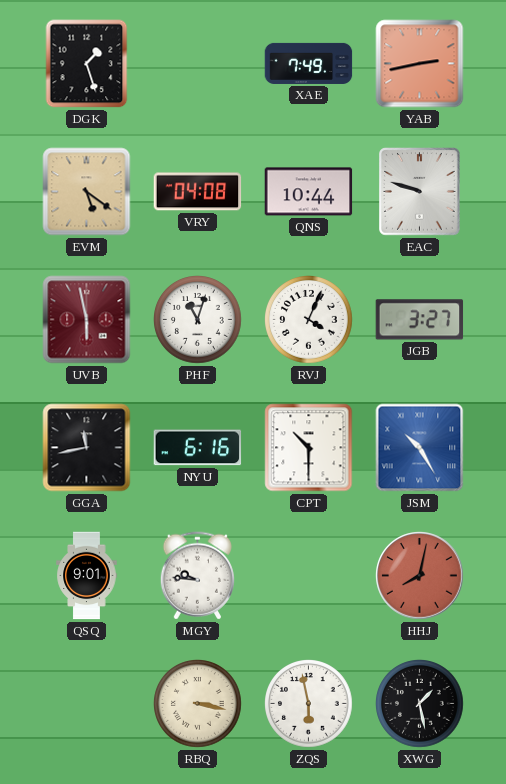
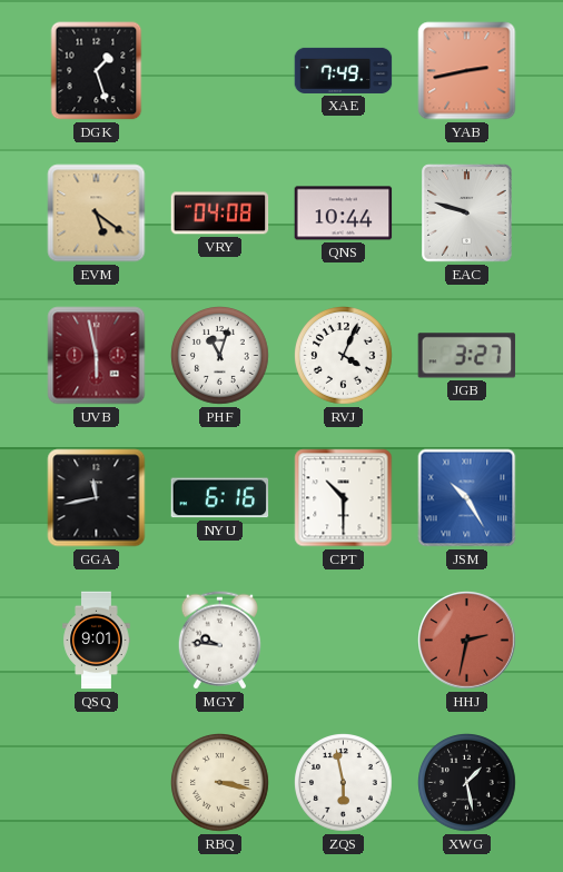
HHJ: 8:02 -> 2:32 (467, 641)
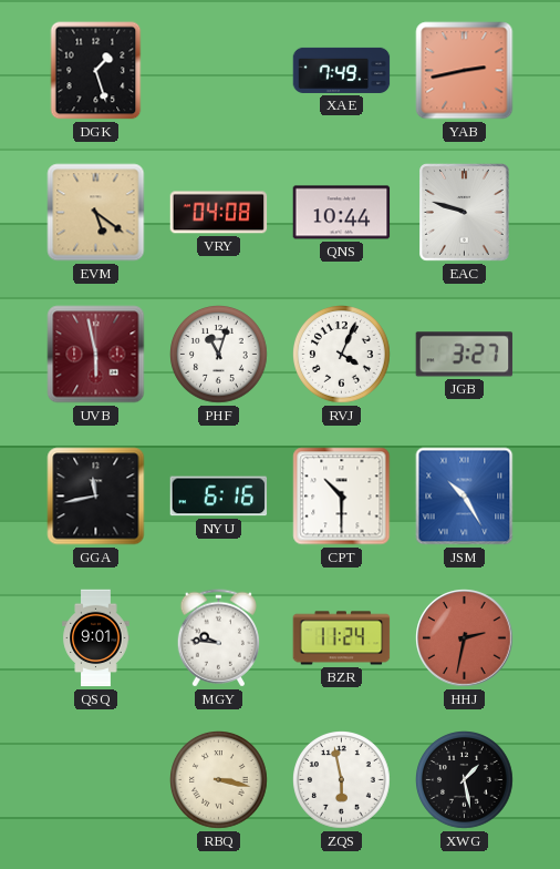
BZR: none -> 11:24 (342, 638)
